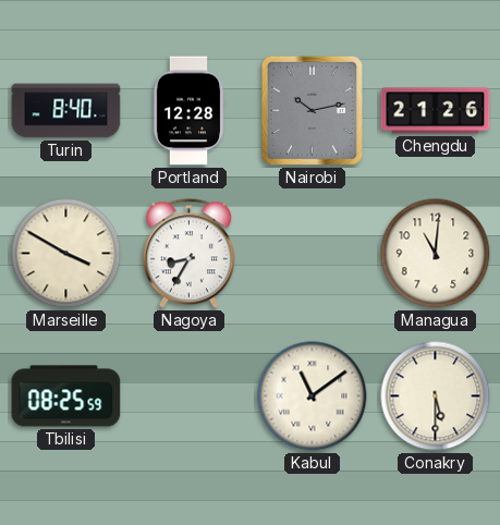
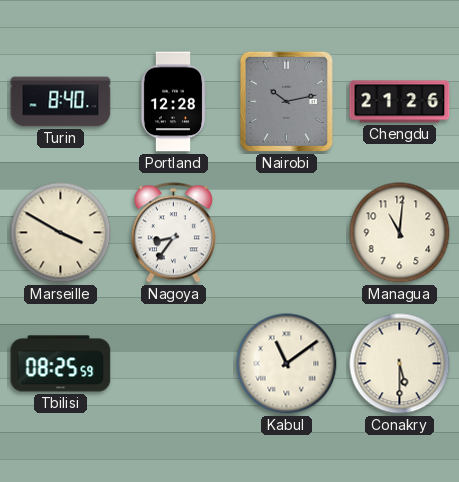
Nagoya: 8:35 -> 8:36 (173, 233)
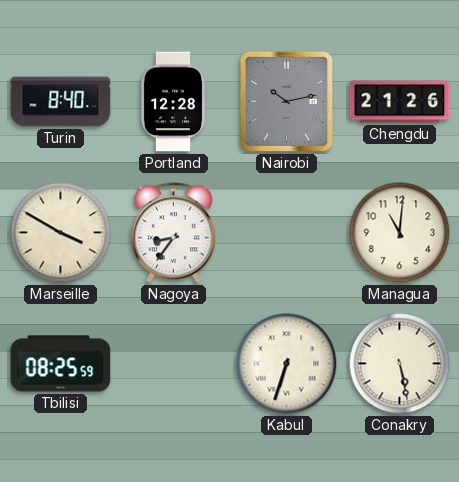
Kabul: 11:09 -> 6:33 (287, 364)
Conakry: 5:30 -> 5:28 (400, 364)
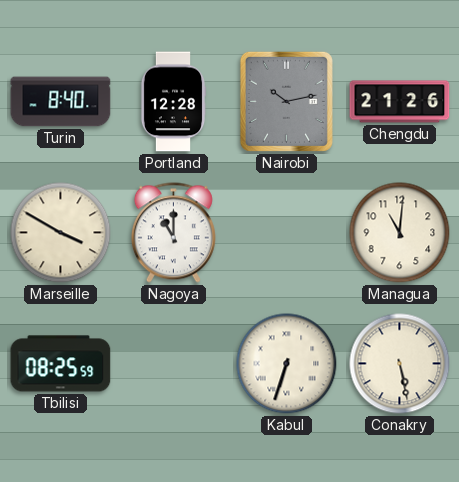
Nagoya: 8:36 -> 11:00 (173, 233)
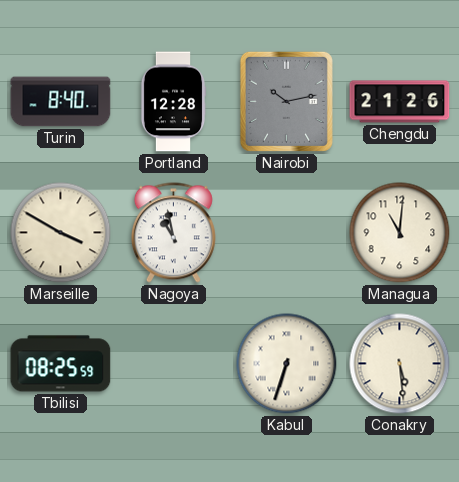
Nagoya: 11:00 -> 10:58 (173, 233)
Conakry: 5:28 -> 5:29 (400, 364)
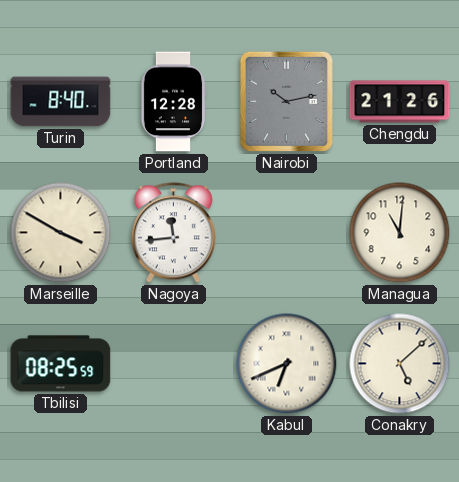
Nagoya: 10:58 -> 11:44 (173, 233)
Kabul: 6:33 -> 6:41 (287, 364)
Conakry: 5:29 -> 5:08 (400, 364)
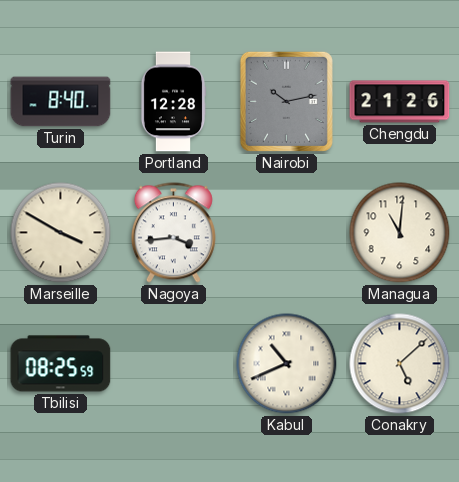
Nagoya: 11:44 -> 3:44 (173, 233)
Kabul: 6:41 -> 10:41 (287, 364)
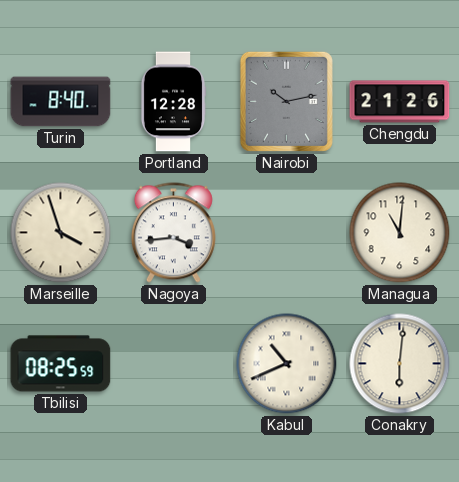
Marseille: 3:50 -> 3:57 (61, 233)
Conakry: 5:08 -> 6:01 (400, 364)
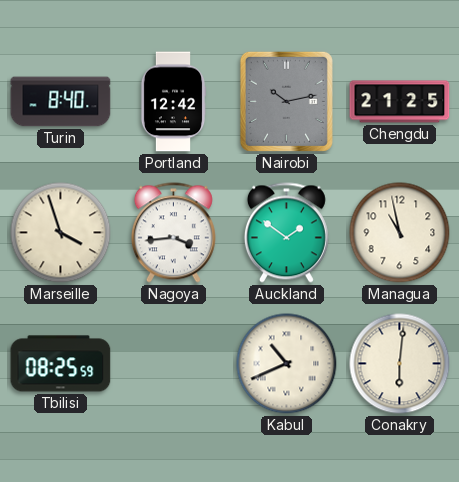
Portland: 12:28 -> 12:42 (173, 102)
Chengdu: 21:26 -> 21:25 (400, 102)
Auckland: none -> 1:51 (286, 233)
Managua: 11:01 -> 10:58 (400, 233)
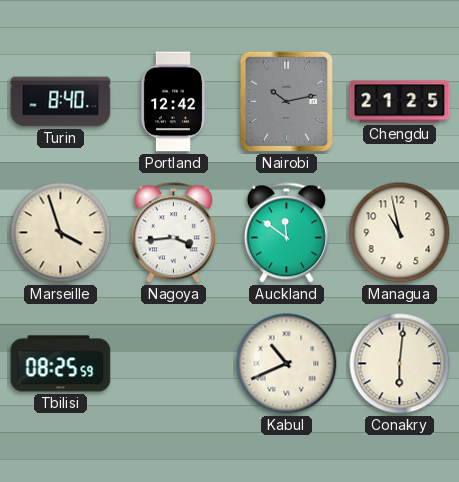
Auckland: 1:51 -> 11:51 (286, 233)
